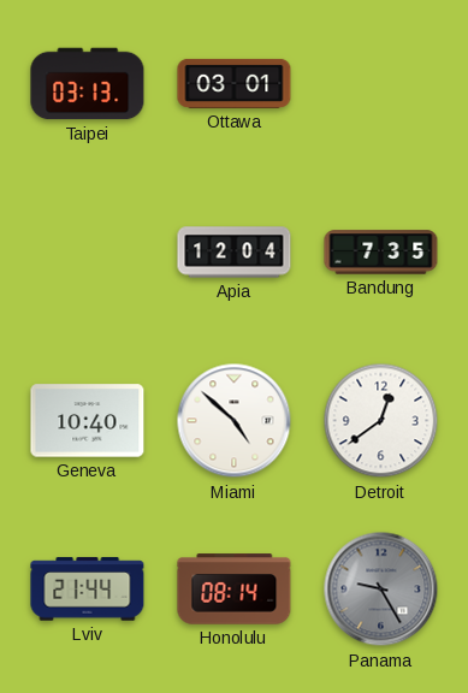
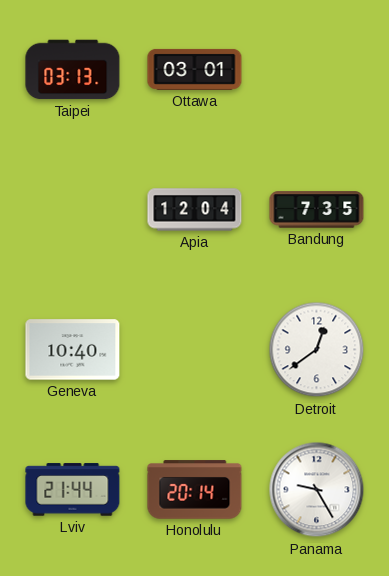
Miami: 4:52 -> none (235, 421)
Honolulu: 08:14 -> 20:14 (195, 490)
Panama dial: grey -> white (317, 490)
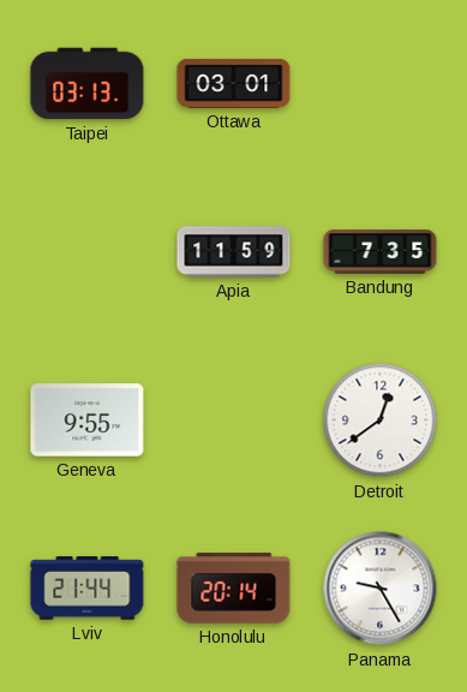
Apia: 12:04 -> 11:59 (234, 252)
Geneva: 10:40 -> 9:55 (88, 420)
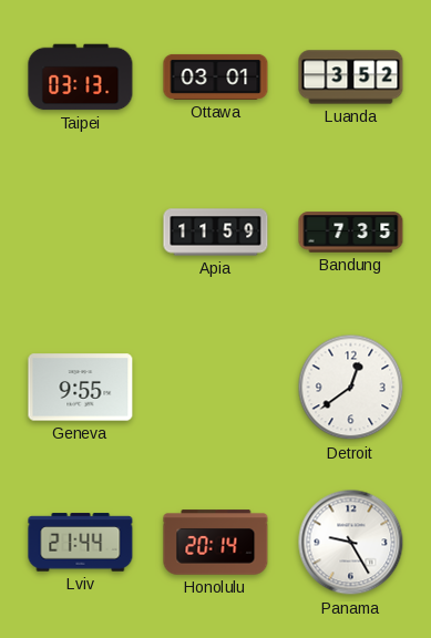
Luanda: none -> 3:52 (351, 78)
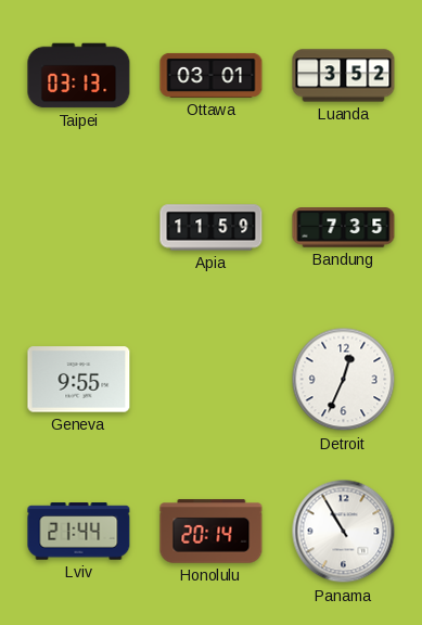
Detroit: 12:39 -> 12:34 (344, 380)
Panama: 9:25 -> 10:55 (344, 532)
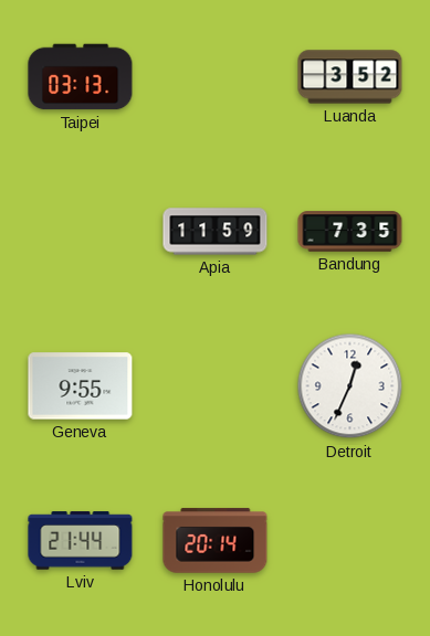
Ottawa: 03:01 -> none (212, 75)
Panama: 10:55 -> none (344, 532)
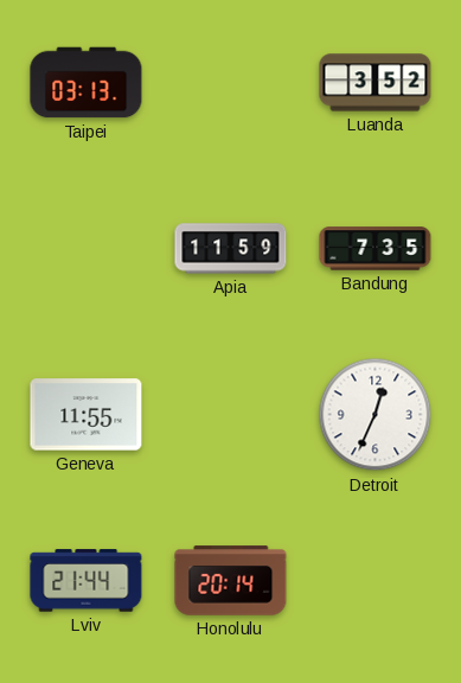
Geneva: 9:55 -> 11:55 (87, 415)
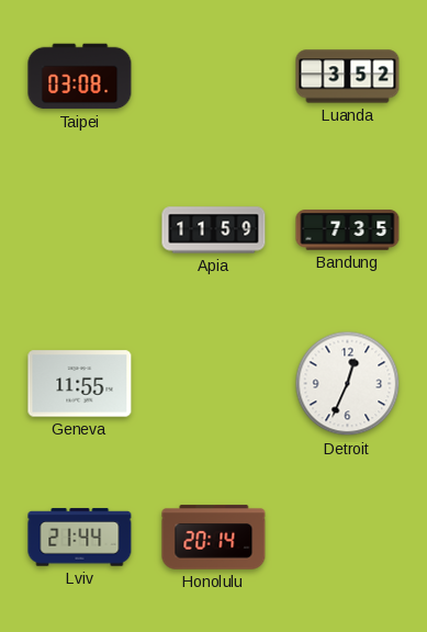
Taipei: 03:13 -> 03:08 (80, 77)
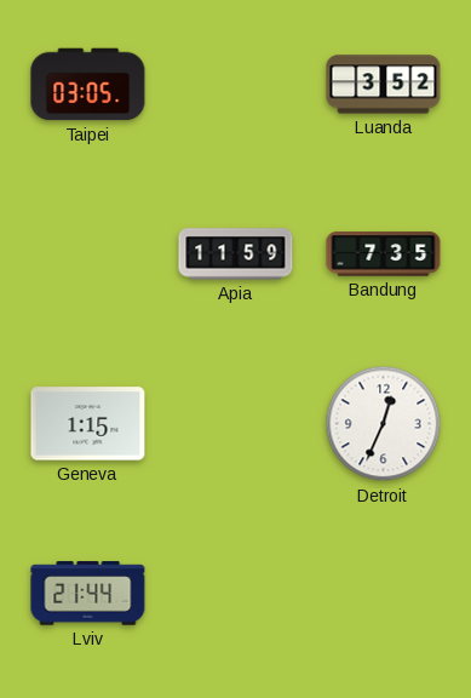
Taipei: 03:08 -> 03:05 (88, 85)
Geneva: 11:55 -> 1:15 (88, 424)
Honolulu: 20:14 -> none (214, 538)
